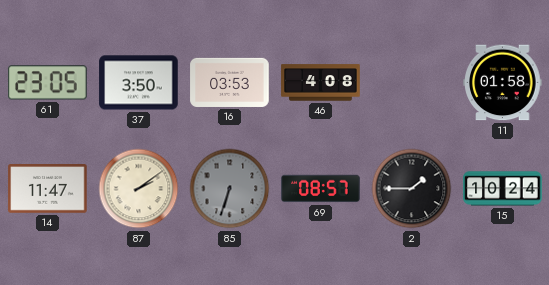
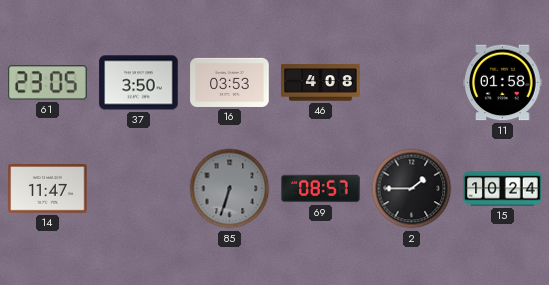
87: 2:09 -> none (139, 189)
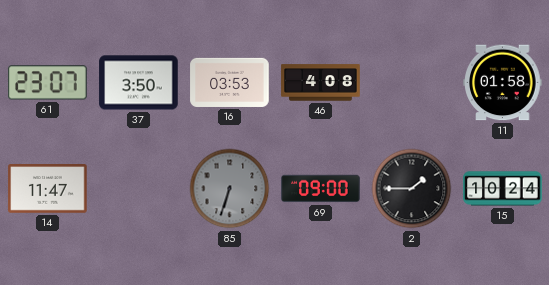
61: 23:05 -> 23:07 (48, 83)
69: 08:57 -> 09:00 (321, 189)
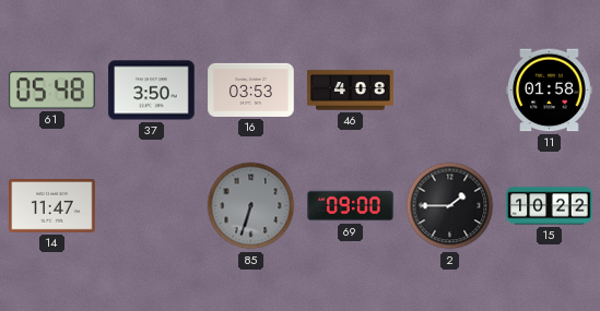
61: 23:07 -> 05:48 (52, 91)
15: 10:24 -> 10:22 (550, 206)
